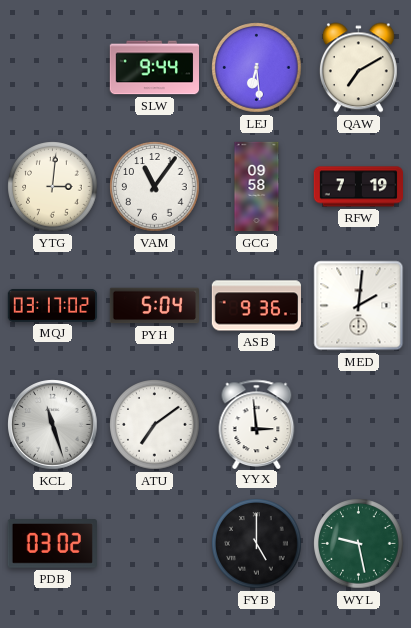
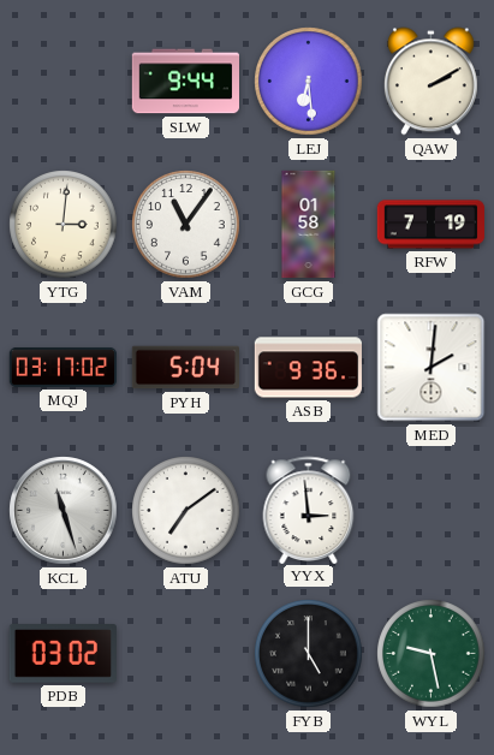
QAW: 7:10 -> 2:10 (430, 82)
GCG: 09:58 -> 01:58 (309, 225)
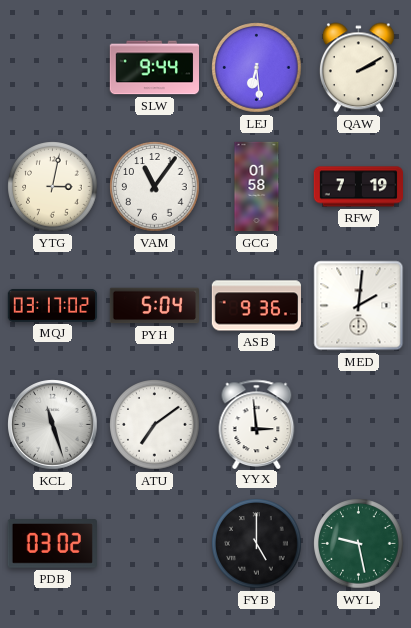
YTG: 3:01 -> 3:02 (53, 187)
